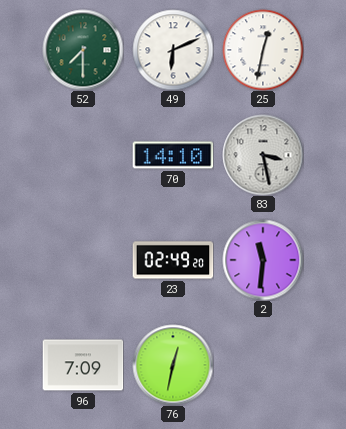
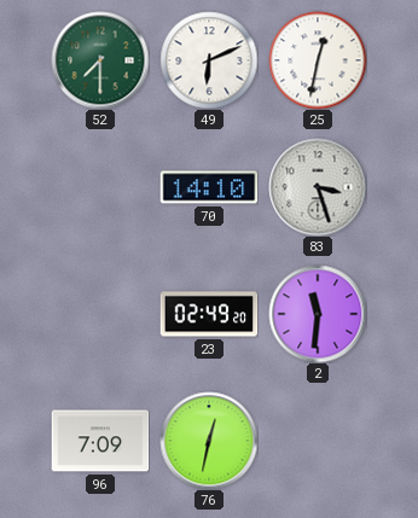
83: 3:28 -> 3:27 (318, 187)
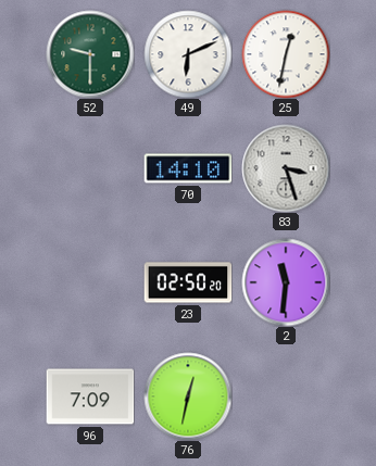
52: 7:30 -> 9:30 (90, 54)
23: 02:49 -> 02:50 (188, 282)
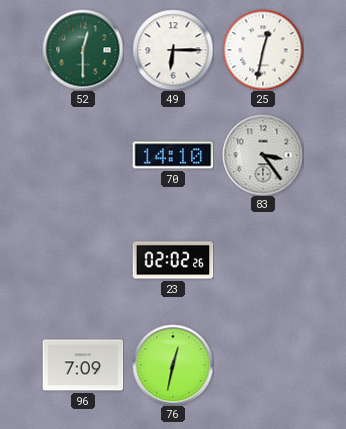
52: 9:30 -> 12:30 (83, 50)
49: 6:11 -> 6:15 (173, 50)
83: 3:27 -> 3:24 (263, 155)
23: 02:50 -> 02:02 (173, 260)
2: 11:31 -> none (286, 282)
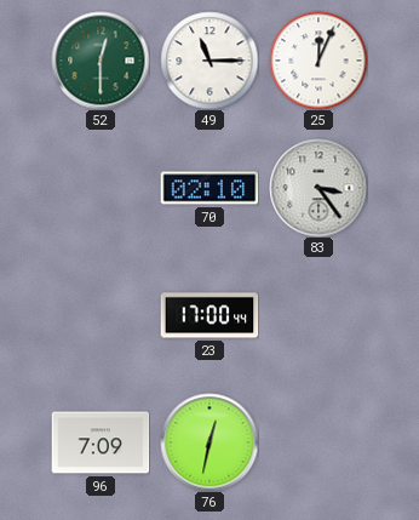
49: 6:15 -> 11:15 (209, 61)
25: 12:32 -> 12:04 (318, 61)
70: 14:10 -> 02:10 (209, 188)
23: 02:02 -> 17:00 (209, 315)
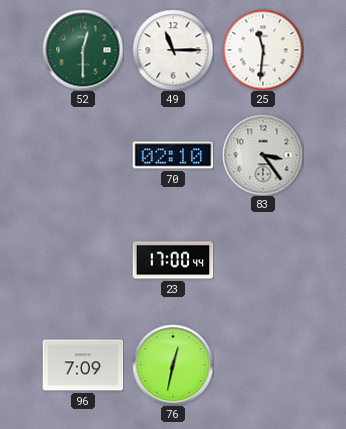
25: 12:04 -> 11:31 (263, 50)
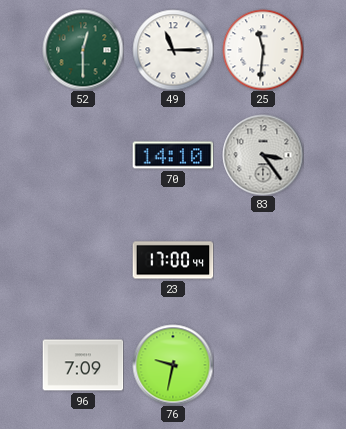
70: 02:10 -> 14:10 (173, 155)
76: 12:32 -> 9:32 (173, 365)
